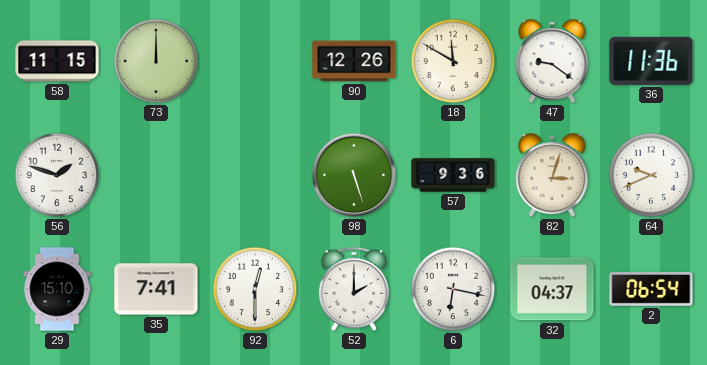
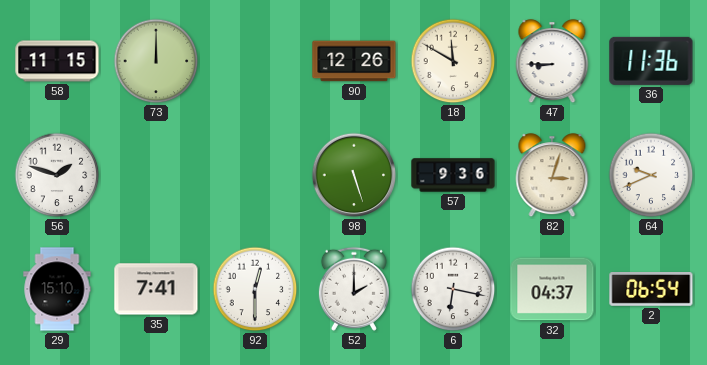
47: 9:21 -> 8:45 (552, 62)
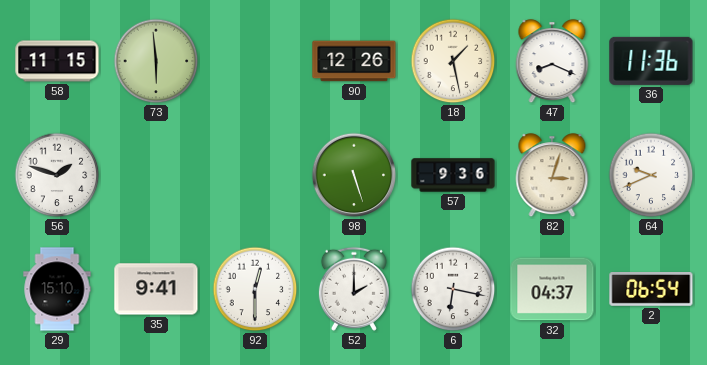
73: 12:00 -> 5:59 (156, 61)
18: 11:50 -> 1:28 (453, 61)
47: 8:45 -> 8:19 (552, 62)
35: 7:41 -> 9:41 (156, 289)
